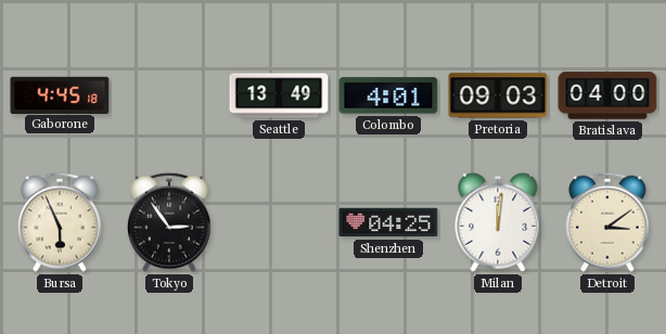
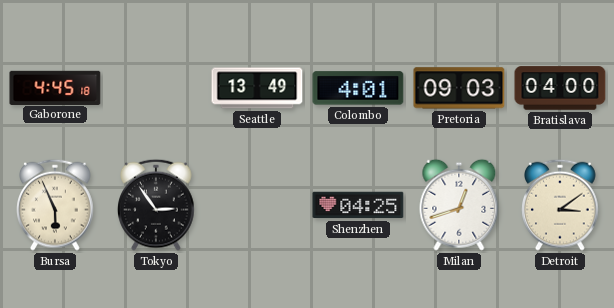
Milan: 12:01 -> 12:42 (459, 205)
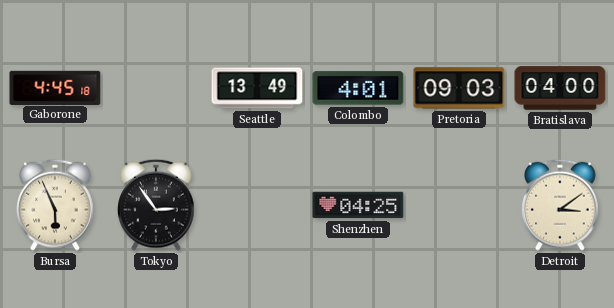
Milan: 12:42 -> none (459, 205)
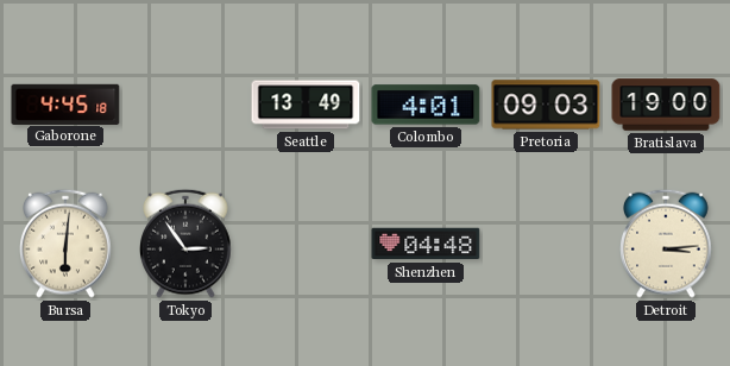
Bratislava: 04:00 -> 19:00 (666, 105)
Bursa: 5:56 -> 6:01 (67, 244)
Shenzhen: 04:25 -> 04:48 (426, 244)
Detroit: 3:09 -> 3:14 (667, 244)
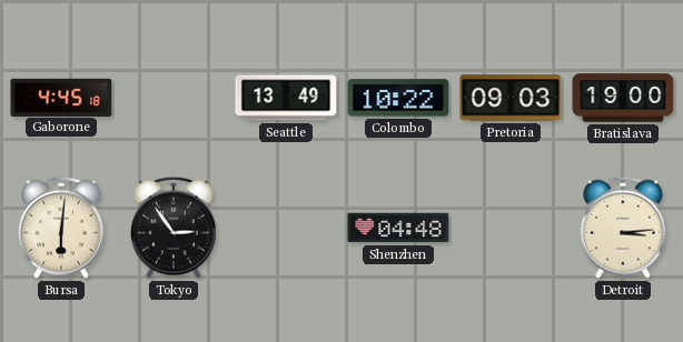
Colombo: 4:01 -> 10:22 (398, 98)
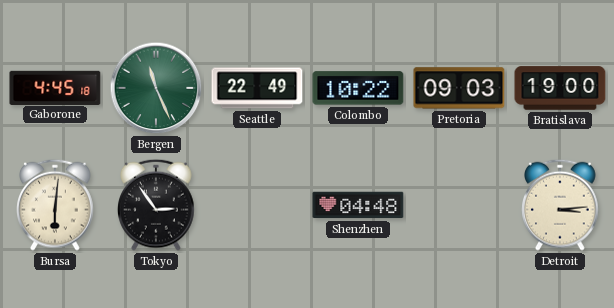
Bergen: none -> 11:26 (156, 88)
Seattle: 13:49 -> 22:49 (257, 88)
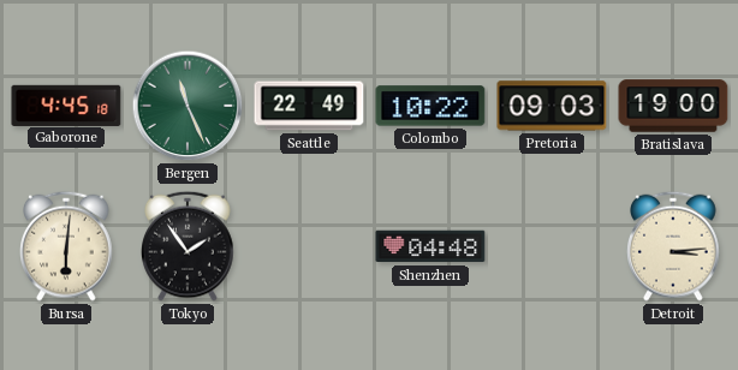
Tokyo: 2:54 -> 1:54 (189, 246)
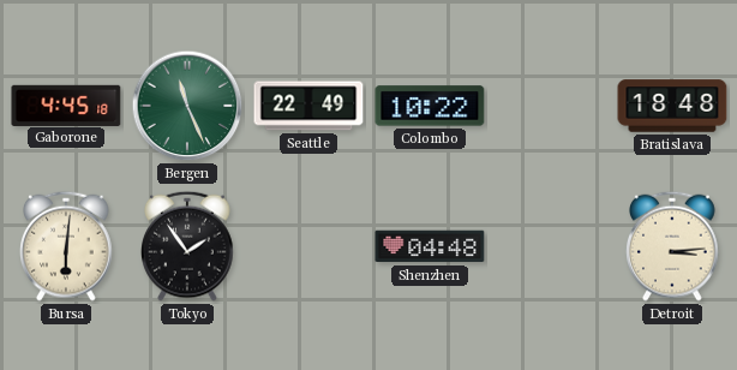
Pretoria: 09:03 -> none (552, 106)
Bratislava: 19:00 -> 18:48 (672, 106)
